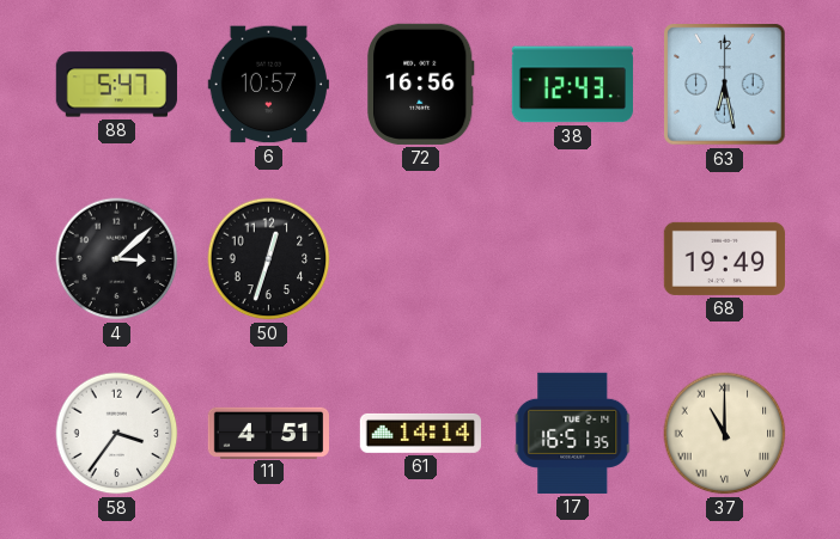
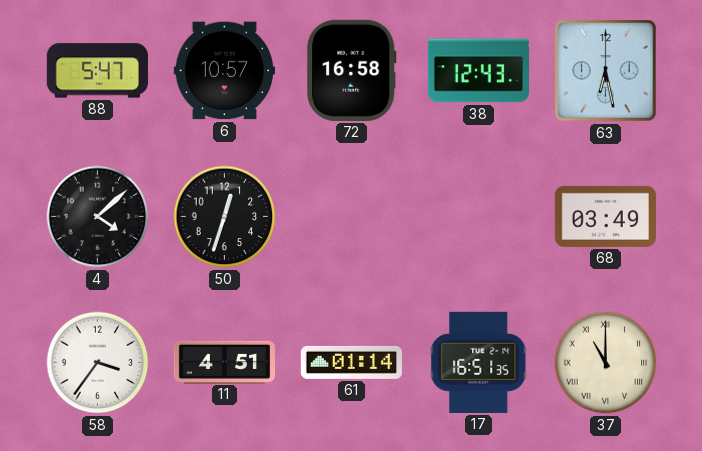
72: 16:56 -> 16:58 (352, 70)
4: 3:08 -> 4:08 (98, 217)
68: 19:49 -> 03:49 (605, 216)
61: 14:14 -> 01:14 (351, 362)
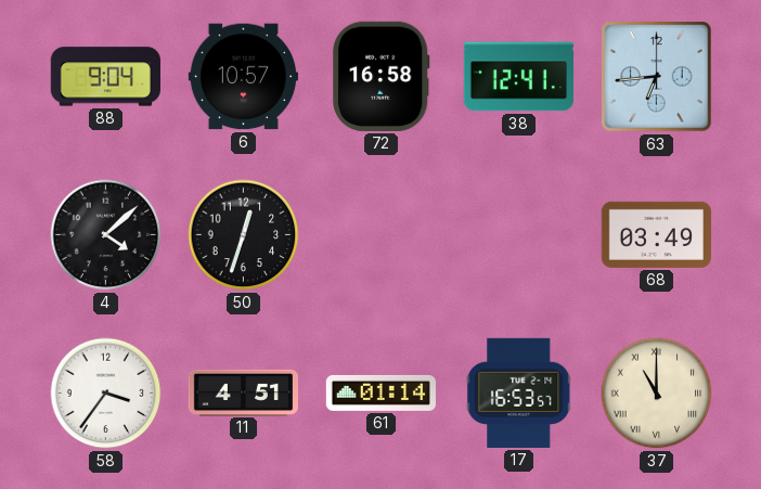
88: 5:47 -> 9:04 (105, 77)
38: 12:43 -> 12:41 (518, 77)
63: 6:28 -> 6:44 (657, 77)
17: 16:51 -> 16:53 (519, 393)
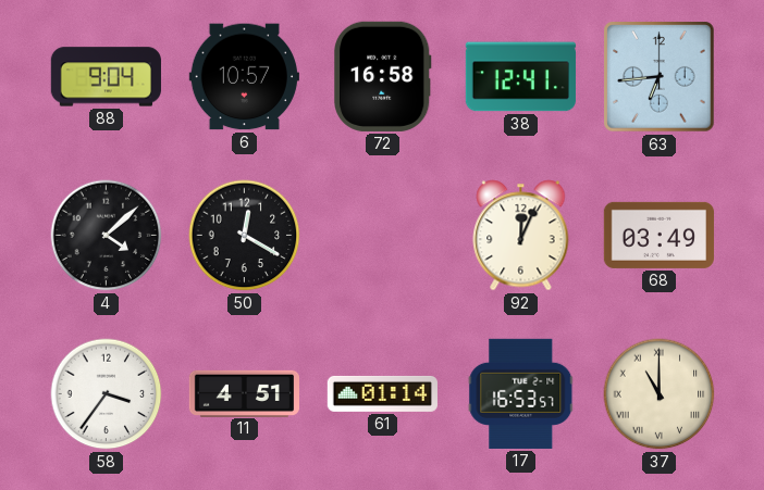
50: 12:33 -> 12:20 (245, 236)
92: none -> 12:04 (521, 236)
